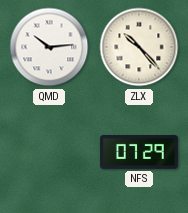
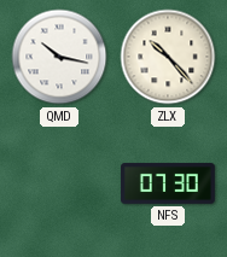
QMD: 10:14 -> 10:17 (59, 57)
NFS: 07:29 -> 07:30 (168, 183)
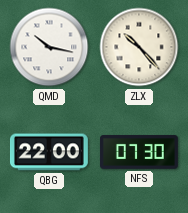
QBG: none -> 22:00 (49, 152)
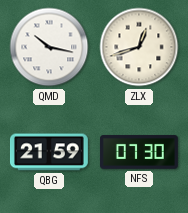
ZLX: 10:23 -> 12:42 (139, 47)
QBG: 22:00 -> 21:59 (49, 152)
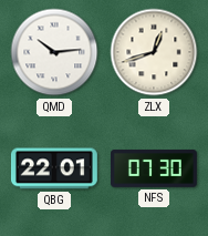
QMD: 10:17 -> 10:14 (54, 52)
QBG: 21:59 -> 22:01 (54, 168)
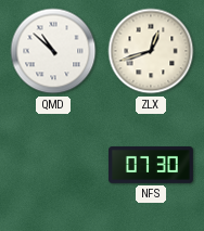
QMD: 10:14 -> 10:52 (53, 51)
QBG: 22:01 -> none (54, 168)
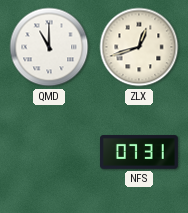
QMD: 10:52 -> 11:00 (49, 47)
NFS: 07:30 -> 07:31 (139, 152)
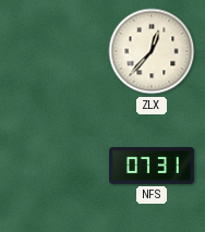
QMD: 11:00 -> none (49, 47)
ZLX: 12:42 -> 12:37 (152, 51)
